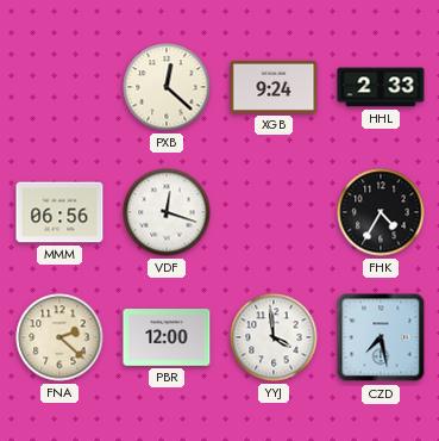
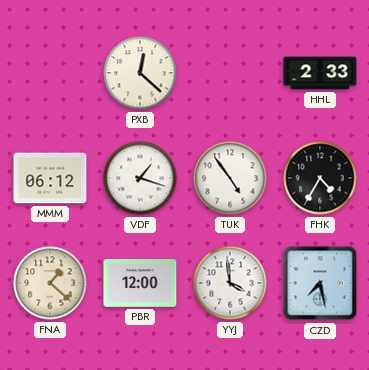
XGB: 9:24 -> none (274, 87)
MMM: 06:56 -> 06:12 (50, 178)
VDF: 12:18 -> 1:18 (140, 178)
TUK: none -> 4:54 (230, 178)
FNA: 2:22 -> 1:22 (50, 283)
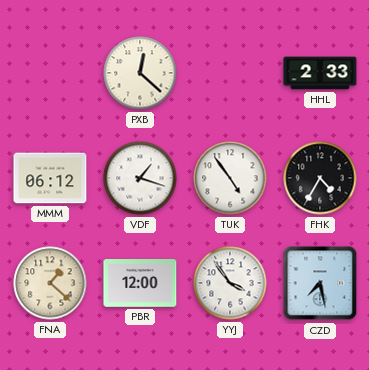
YYJ: 3:59 -> 3:54 (230, 283)
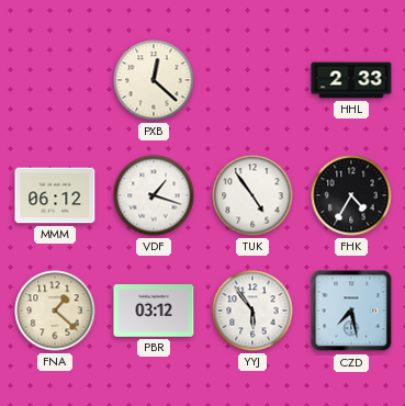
PBR: 12:00 -> 03:12 (154, 312)
YYJ: 3:54 -> 5:54 (252, 311)
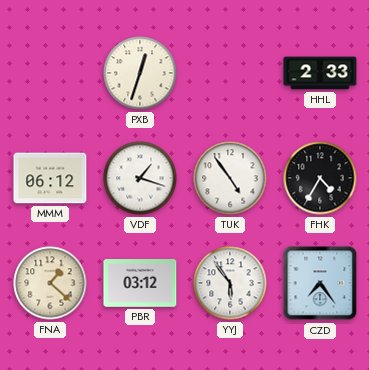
PXB: 12:22 -> 12:33 (140, 73)
CZD: 7:28 -> 7:24 (320, 283)
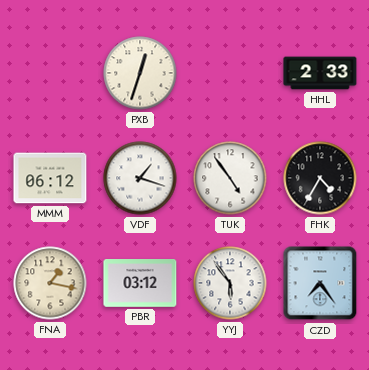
FNA: 1:22 -> 1:17 (50, 283)
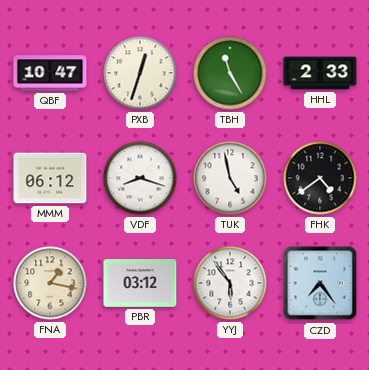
QBF: none -> 10:47 (50, 73)
TBH: none -> 11:25 (230, 73)
VDF: 1:18 -> 8:18 (140, 178)
TUK: 4:54 -> 4:58 (230, 178)
FHK: 4:35 -> 4:39 (320, 178)
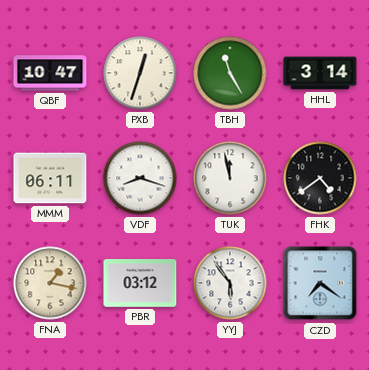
HHL: 2:33 -> 3:14 (320, 73)
MMM: 06:12 -> 06:11 (50, 178)
TUK: 4:58 -> 11:58 (230, 178)
CZD: 7:24 -> 7:21 (320, 283)
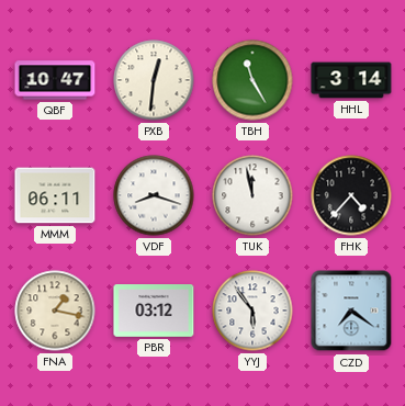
PXB: 12:33 -> 12:31 (154, 80)
FHK: 4:39 -> 4:37 (351, 195)
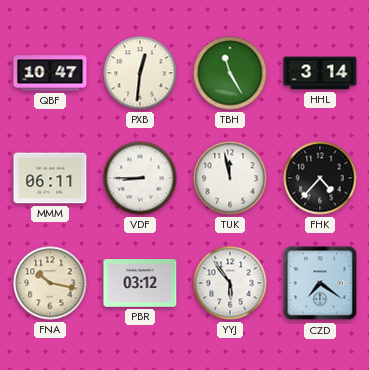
VDF: 8:18 -> 8:45 (140, 178)
FNA: 1:17 -> 10:17 (50, 283)
